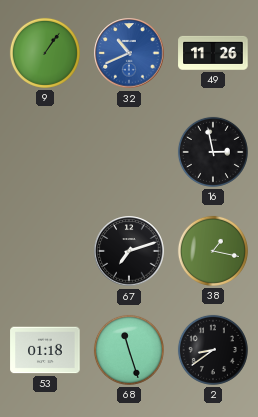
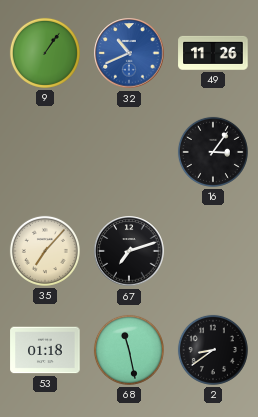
16: 2:58 -> 3:06 (213, 152)
35: none -> 7:07 (45, 251)
38: 1:17 -> none (213, 251)
68: 11:27 -> 11:28 (129, 350)
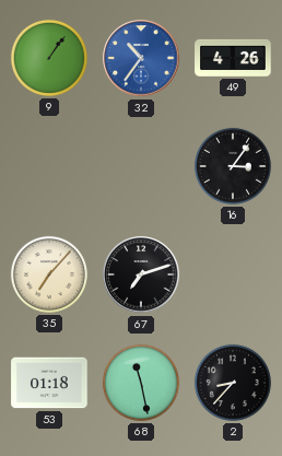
32: 10:41 -> 10:36 (141, 58)
49: 11:26 -> 4:26 (233, 58)
2: 8:39 -> 8:37 (233, 383)
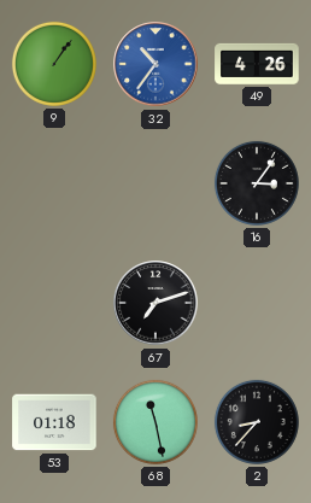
35: 7:07 -> none (49, 274)
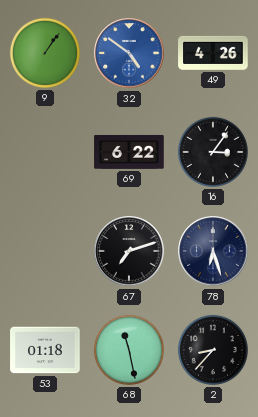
32: 10:36 -> 4:51 (129, 53)
69: none -> 6:22 (129, 152)
78: none -> 6:27 (213, 251)
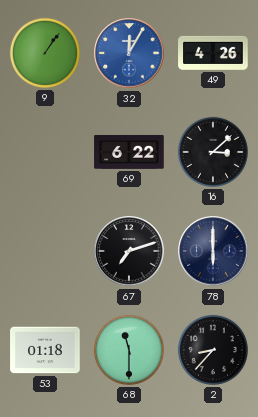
32: 4:51 -> 12:05 (129, 53)
16: 3:06 -> 3:08 (213, 152)
78: 6:27 -> 6:00 (213, 251)
68: 11:28 -> 11:30 (129, 350)
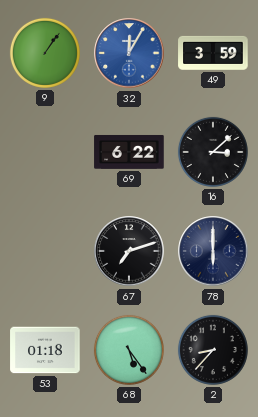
49: 4:26 -> 3:59 (213, 53)
68: 11:30 -> 5:24 (129, 350)
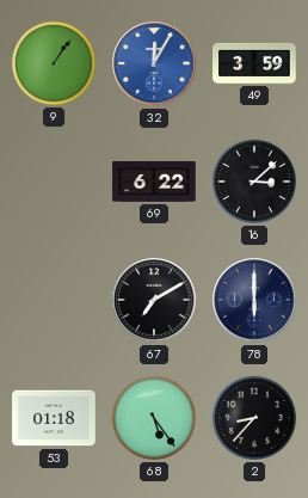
67: 7:12 -> 7:10 (154, 300)
